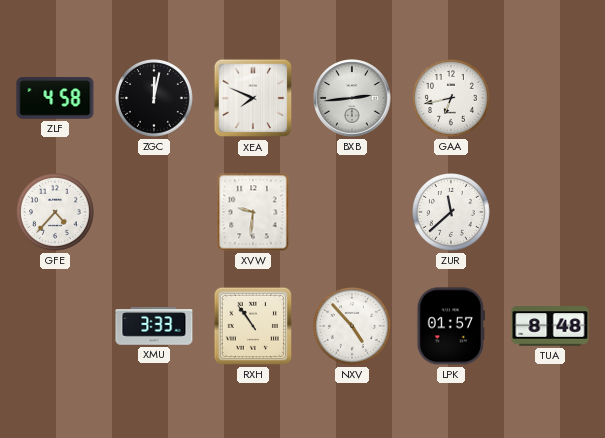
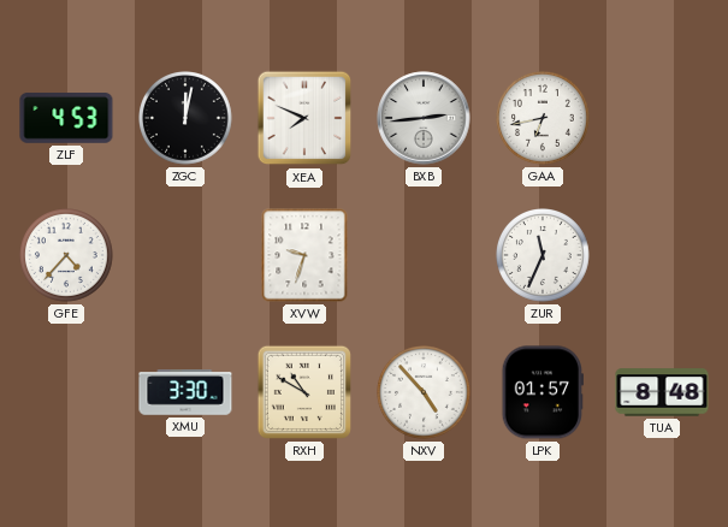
ZLF: 4:58 -> 4:53 (66, 118)
XVW: 9:31 -> 9:33 (304, 255)
ZUR: 11:38 -> 11:34 (544, 256)
XMU: 3:33 -> 3:30 (185, 392)
RXH: 10:54 -> 10:50 (304, 392)
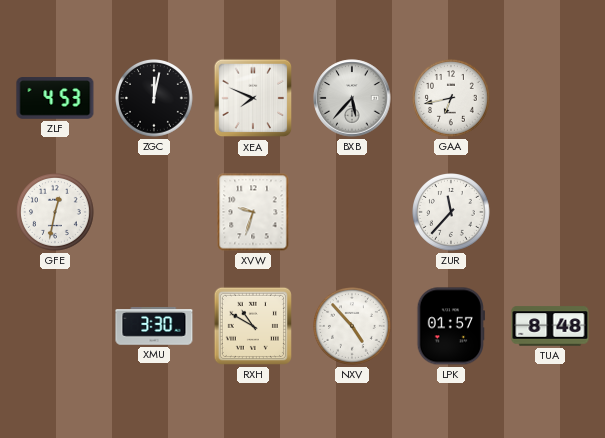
BXB: 2:44 -> 5:37 (352, 98)
GFE: 4:37 -> 12:32 (56, 213)
ZUR: 11:34 -> 11:37 (452, 213)
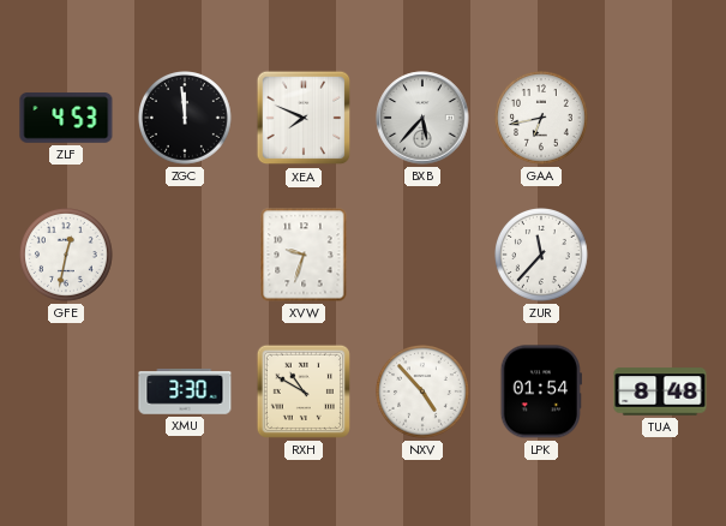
ZGC: 12:02 -> 11:59 (186, 119)
LPK: 01:57 -> 01:54 (541, 391)
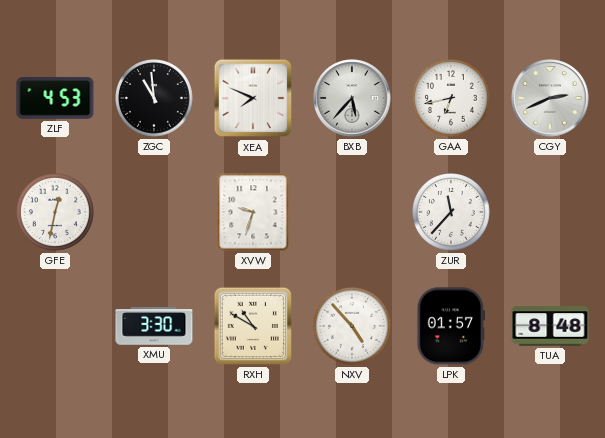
ZGC: 11:59 -> 10:59 (155, 99)
CGY: none -> 2:41 (550, 98)
LPK: 01:54 -> 01:57 (451, 326)
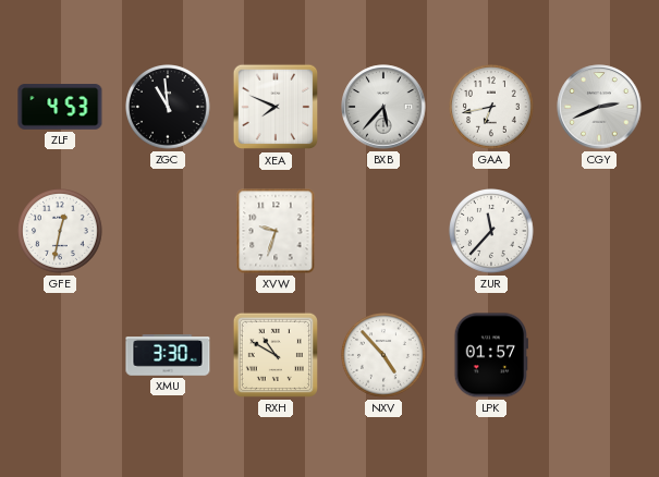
TUA: 8:48 -> none (550, 326)
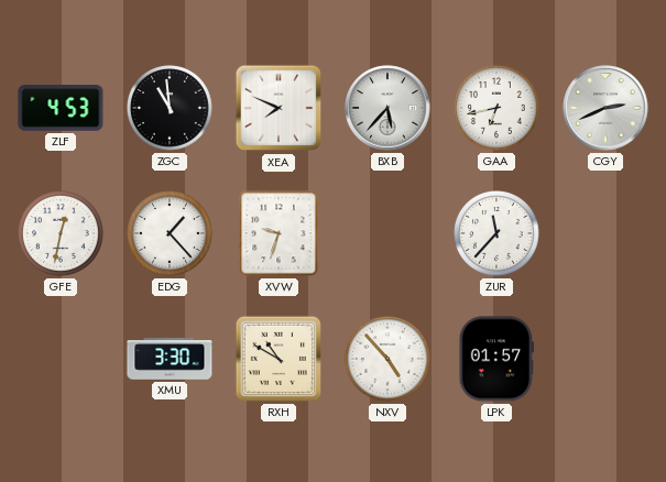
EDG: none -> 1:23 (171, 234)
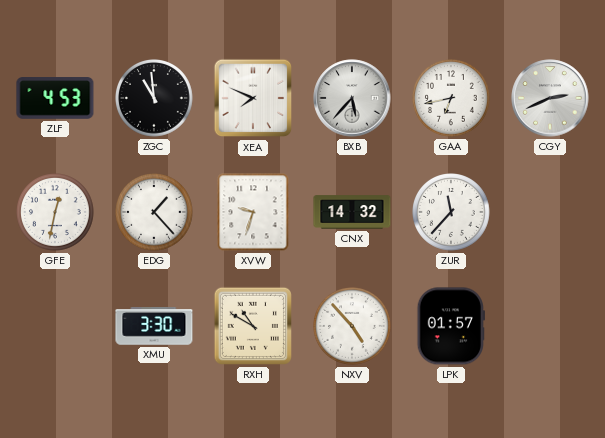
CNX: none -> 14:32 (352, 212)
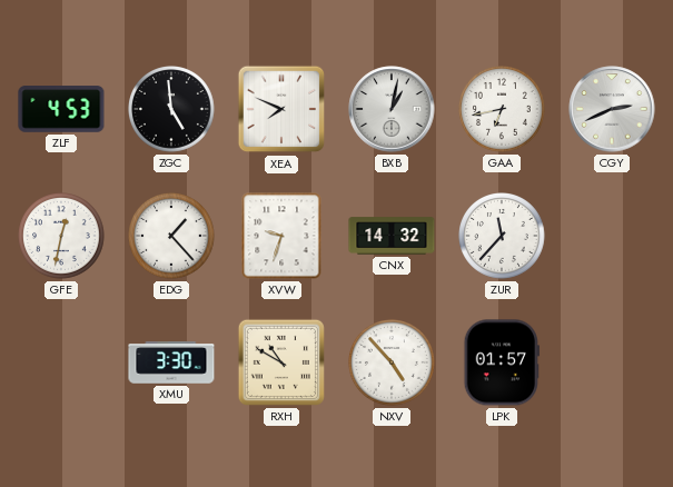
ZGC: 10:59 -> 4:59 (172, 110)
BXB: 5:37 -> 1:02 (392, 109)
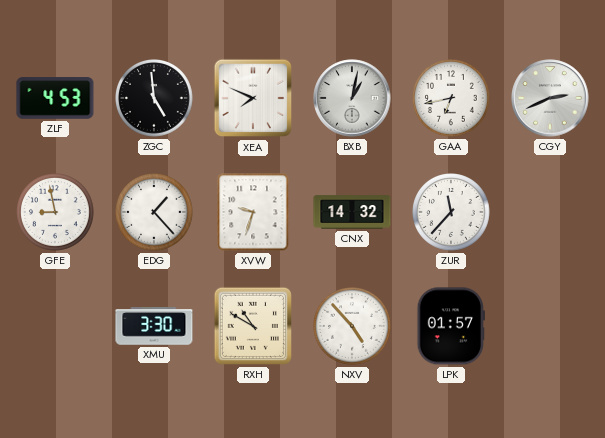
GFE: 12:32 -> 8:58 (56, 213)
